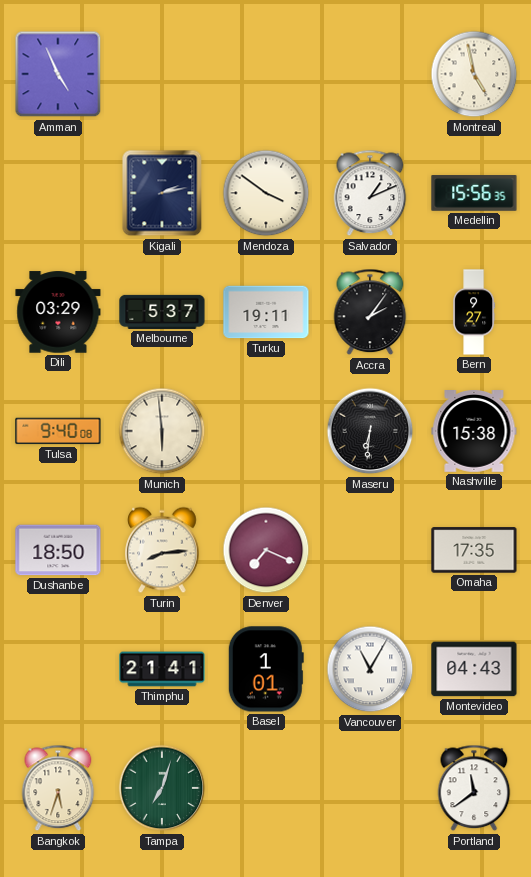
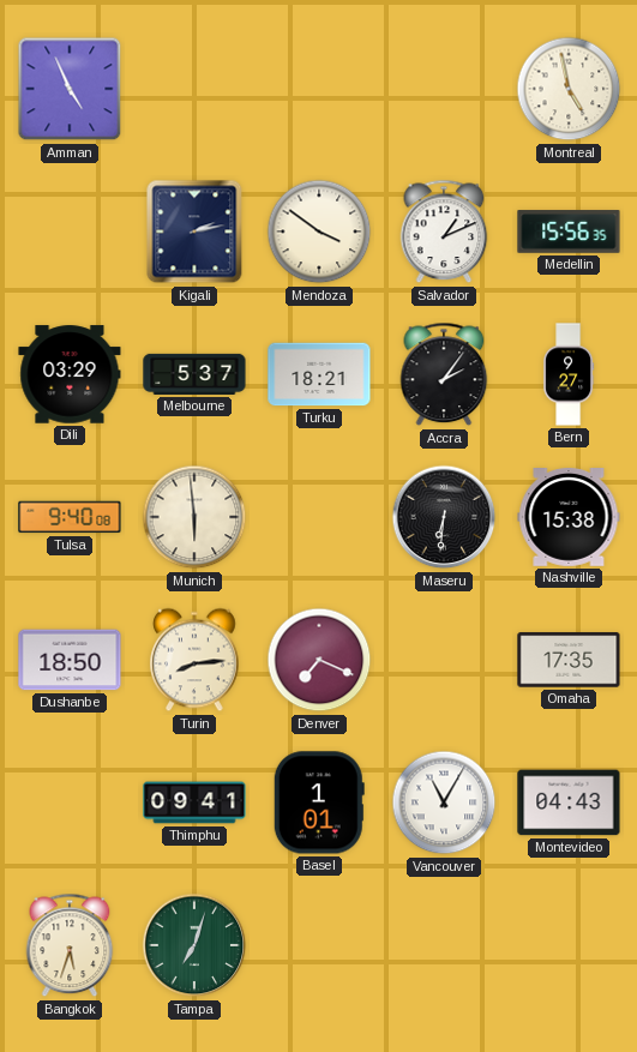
Turku: 19:11 -> 18:21 (319, 374)
Thimphu: 21:41 -> 09:41 (194, 802)
Portland: 11:39 -> none (474, 788)
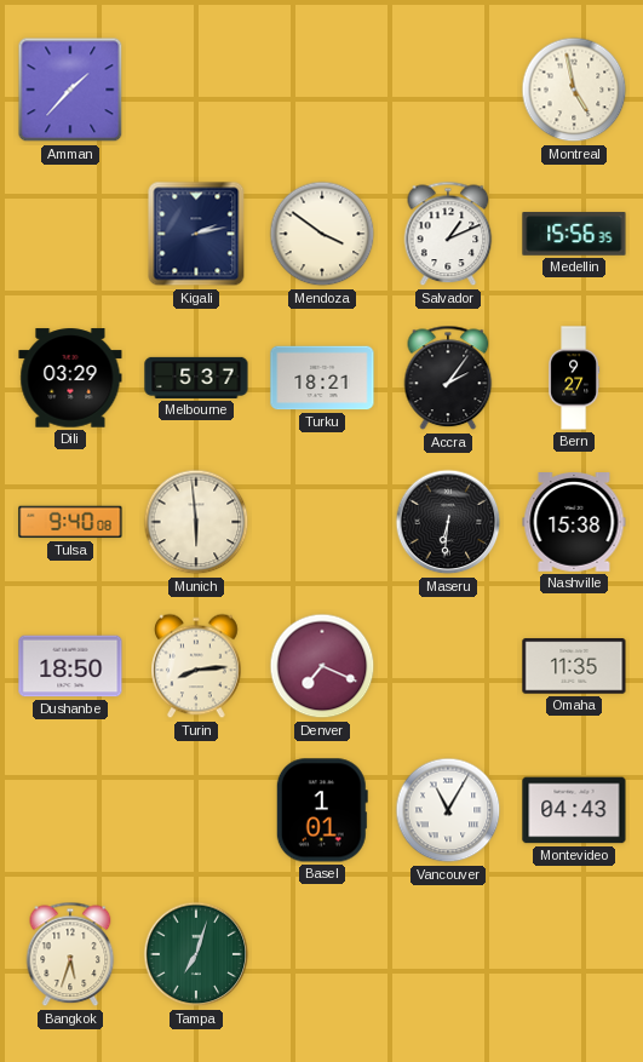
Amman: 4:56 -> 1:37 (70, 90)
Omaha: 17:35 -> 11:35 (574, 666)
Thimphu: 09:41 -> none (194, 802)
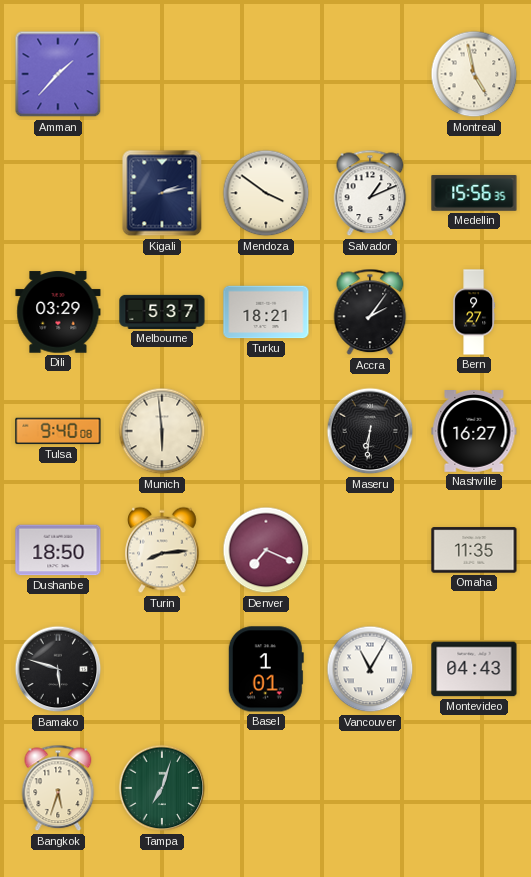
Nashville: 15:38 -> 16:27 (474, 432)
Bamako: none -> 5:48 (58, 669)
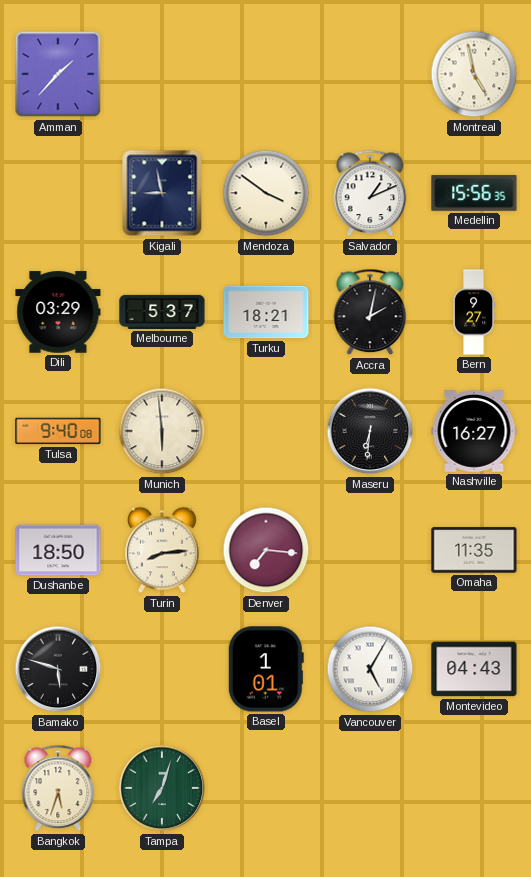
Kigali: 2:13 -> 8:58 (162, 193)
Accra: 2:06 -> 2:02 (370, 312)
Denver: 7:19 -> 7:16 (266, 550)
Vancouver: 11:05 -> 5:05 (370, 669)
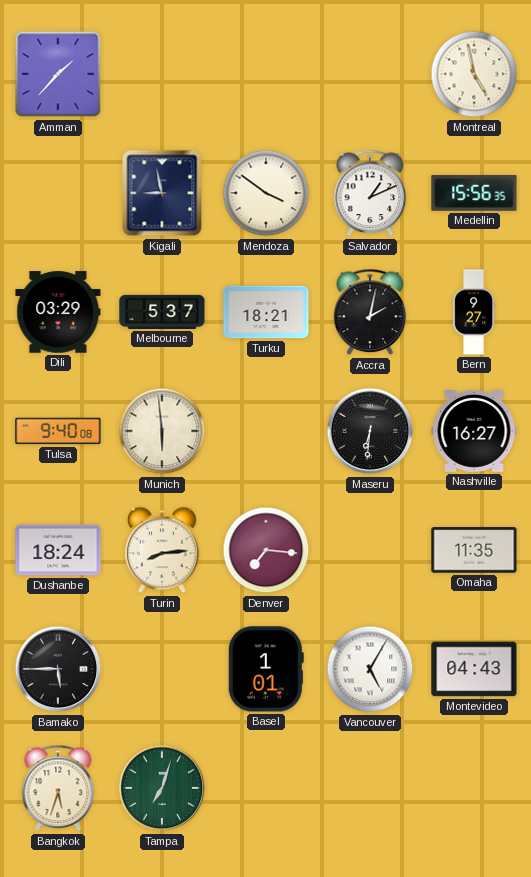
Dushanbe: 18:50 -> 18:24 (58, 550)
Bamako: 5:48 -> 5:45 (58, 669)
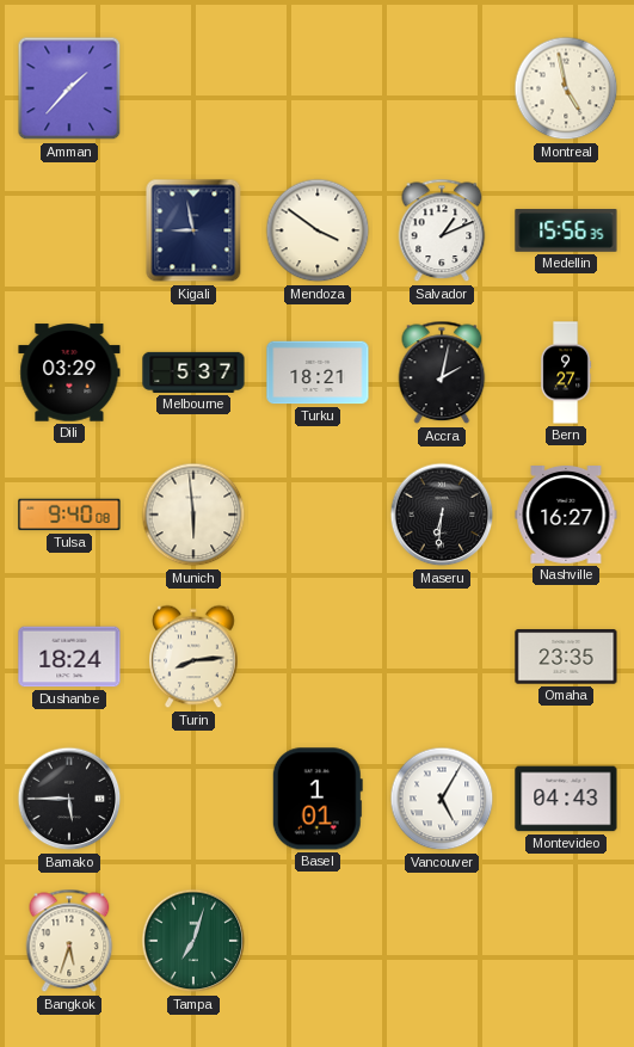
Denver: 7:16 -> none (266, 550)
Omaha: 11:35 -> 23:35 (566, 657)
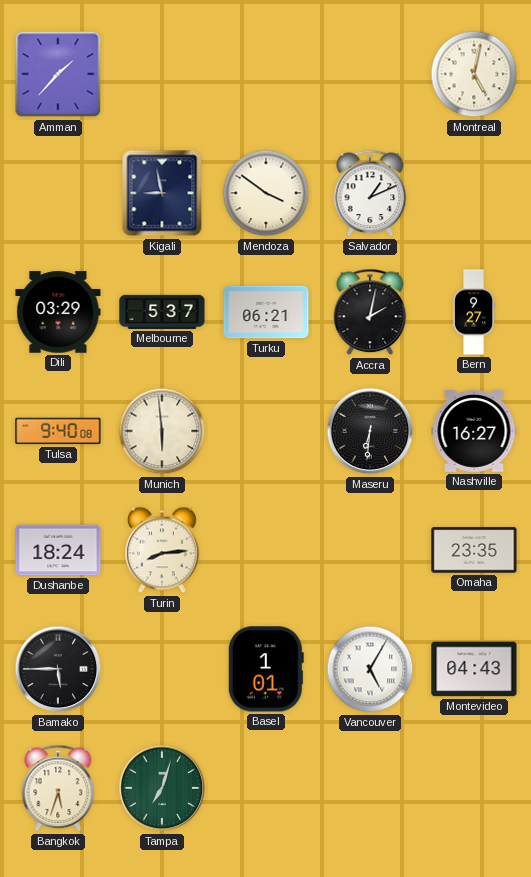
Montreal: 4:58 -> 5:02 (474, 74)
Medellin: 15:56 -> none (566, 230)
Turku: 18:21 -> 06:21 (266, 312)
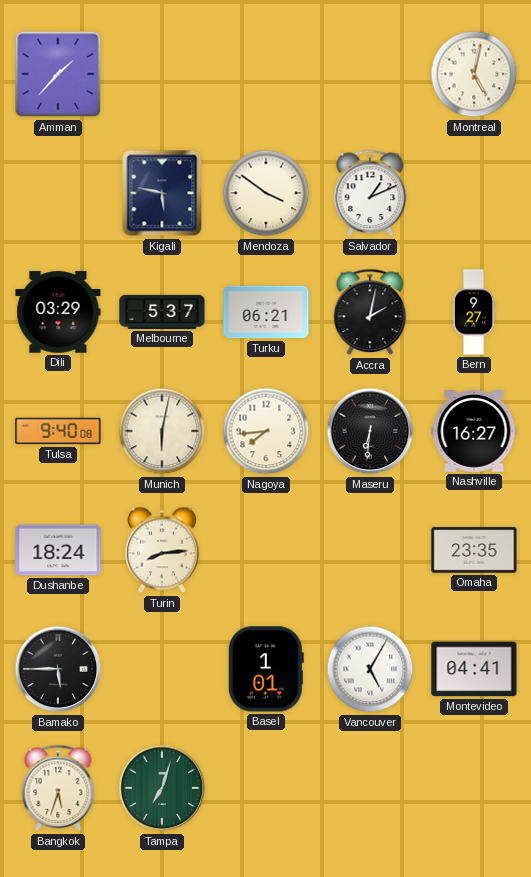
Kigali: 8:58 -> 5:47 (162, 193)
Munich: 5:59 -> 6:02 (162, 431)
Nagoya: none -> 7:44 (266, 431)
Montevideo: 04:43 -> 04:41 (474, 669)
